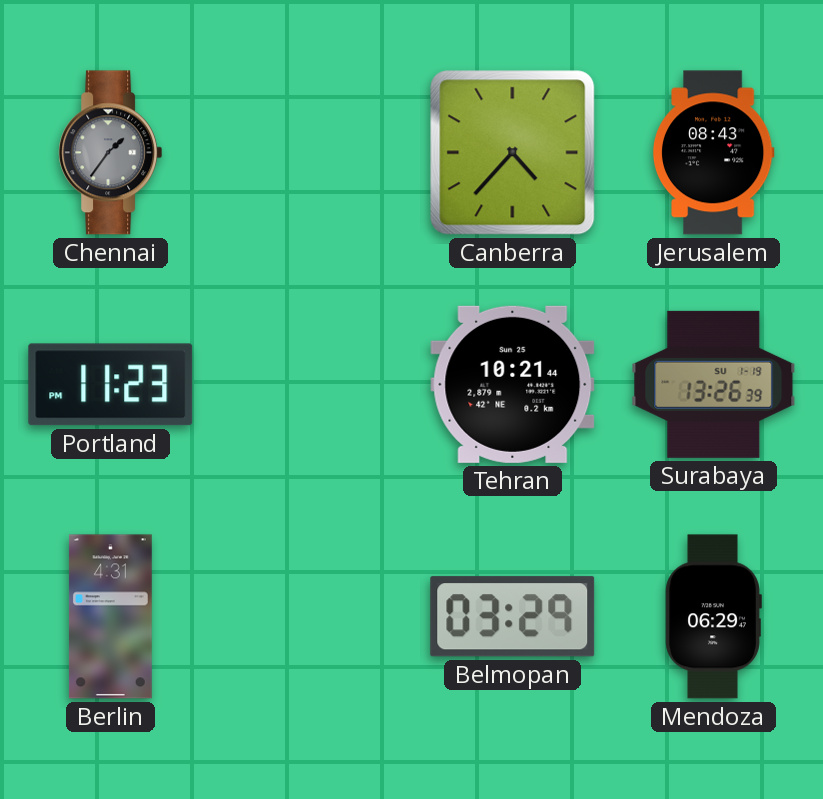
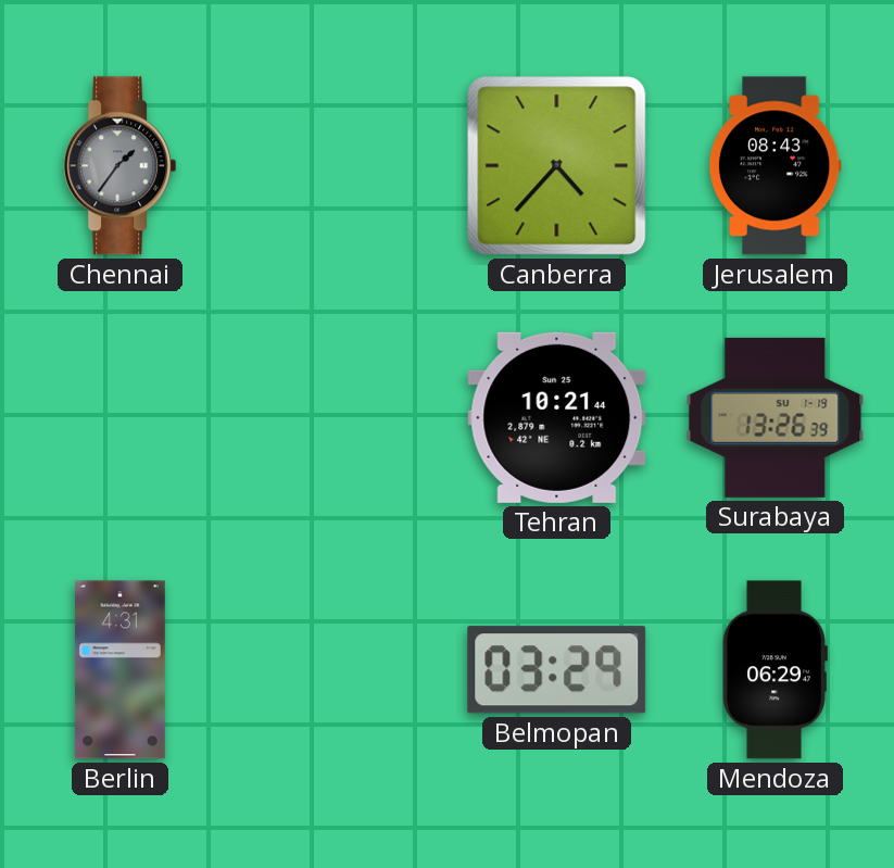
Portland: 11:23 -> none (111, 385)
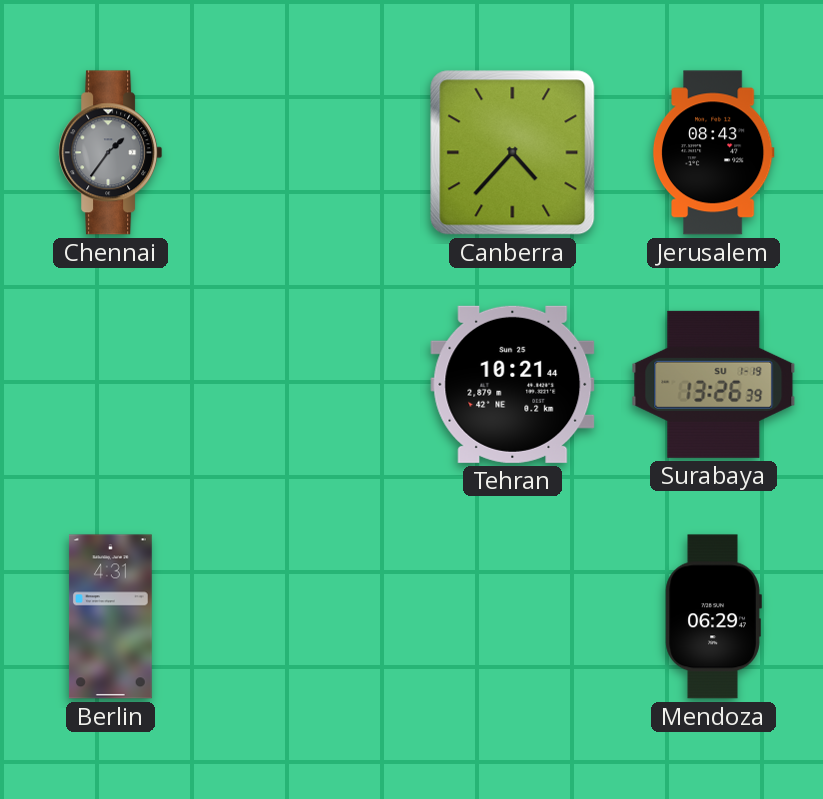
Belmopan: 03:29 -> none (557, 670)
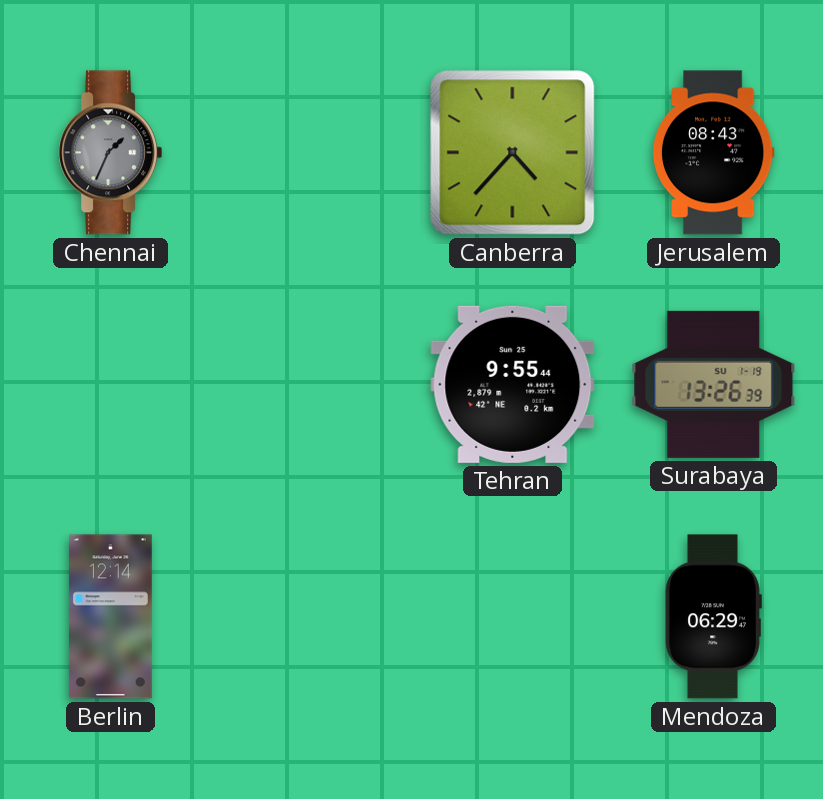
Chennai: 1:36 -> 1:34 (111, 153)
Tehran: 10:21 -> 9:55 (513, 384)
Berlin: 4:31 -> 12:14 (110, 617)
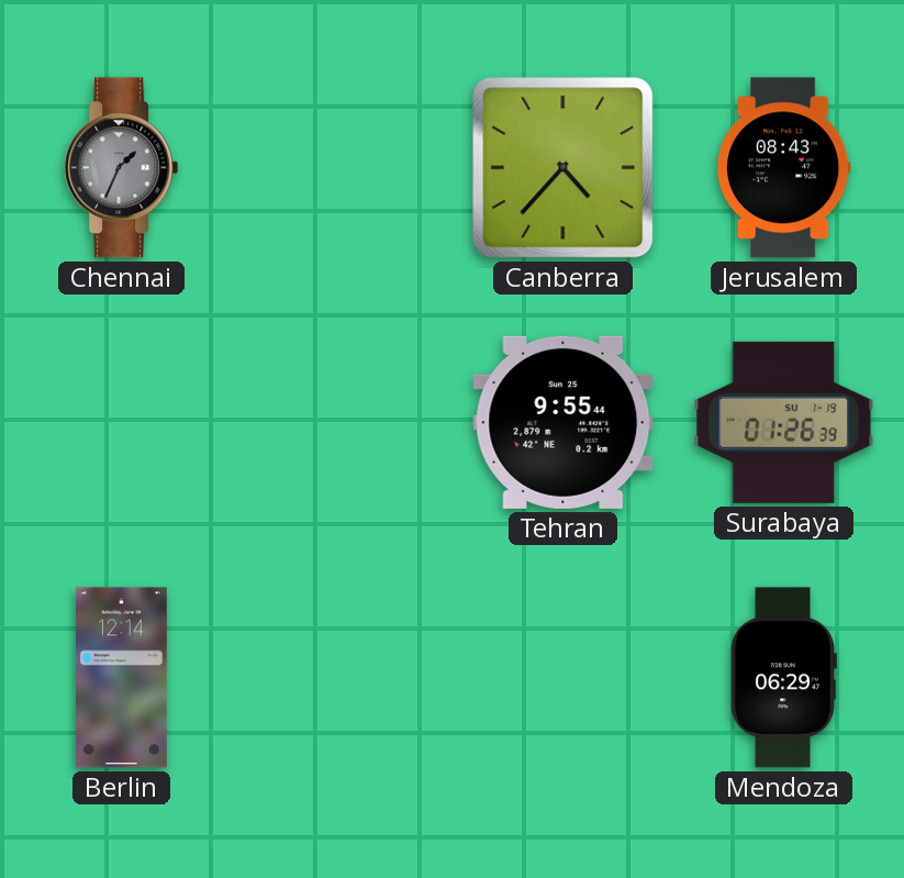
Surabaya: 13:26 -> 01:26 (784, 422)
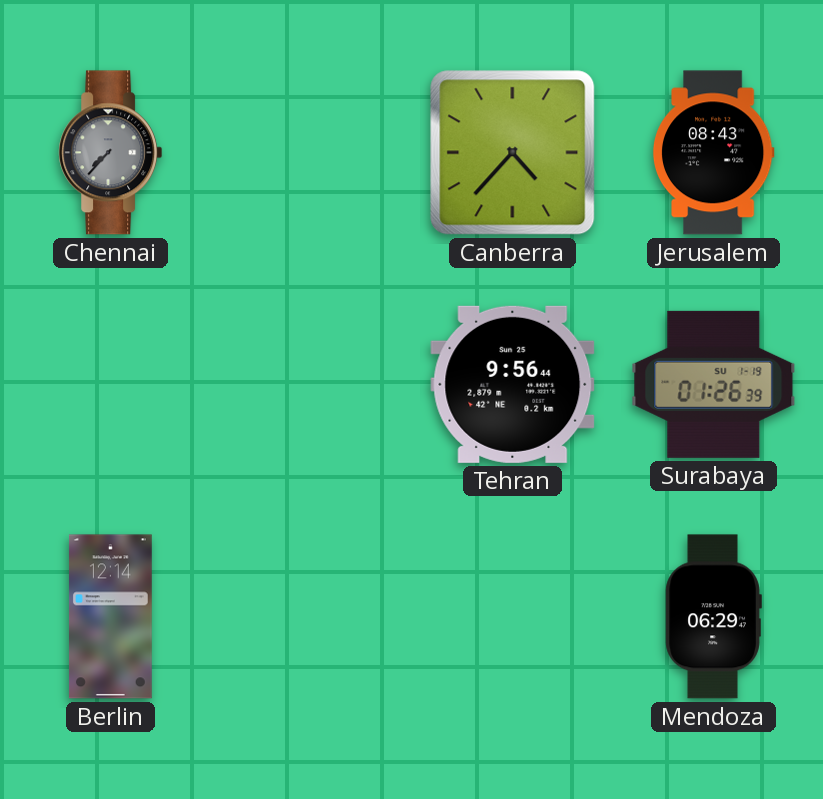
Chennai: 1:34 -> 7:37 (111, 153)
Tehran: 9:55 -> 9:56 (513, 384)
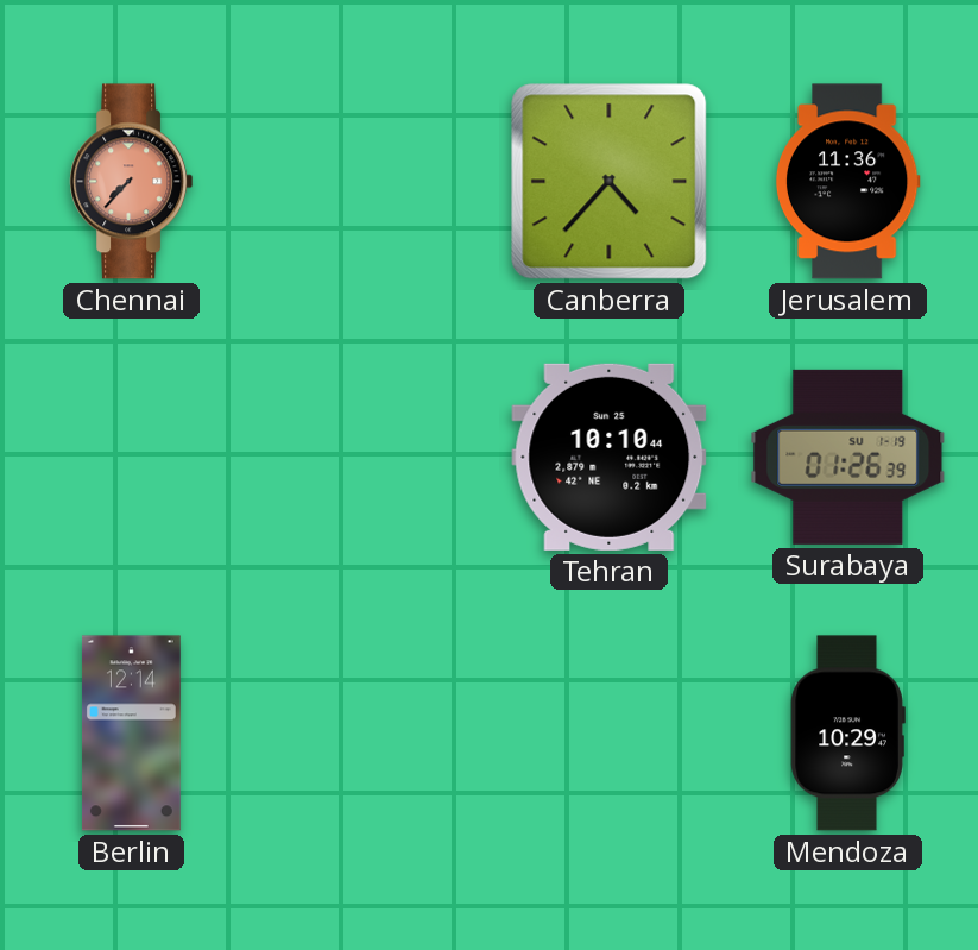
Chennai dial: grey -> salmon (132, 182)
Jerusalem: 08:43 -> 11:36 (847, 182)
Tehran: 9:56 -> 10:10 (610, 457)
Mendoza: 06:29 -> 10:29 (847, 734)
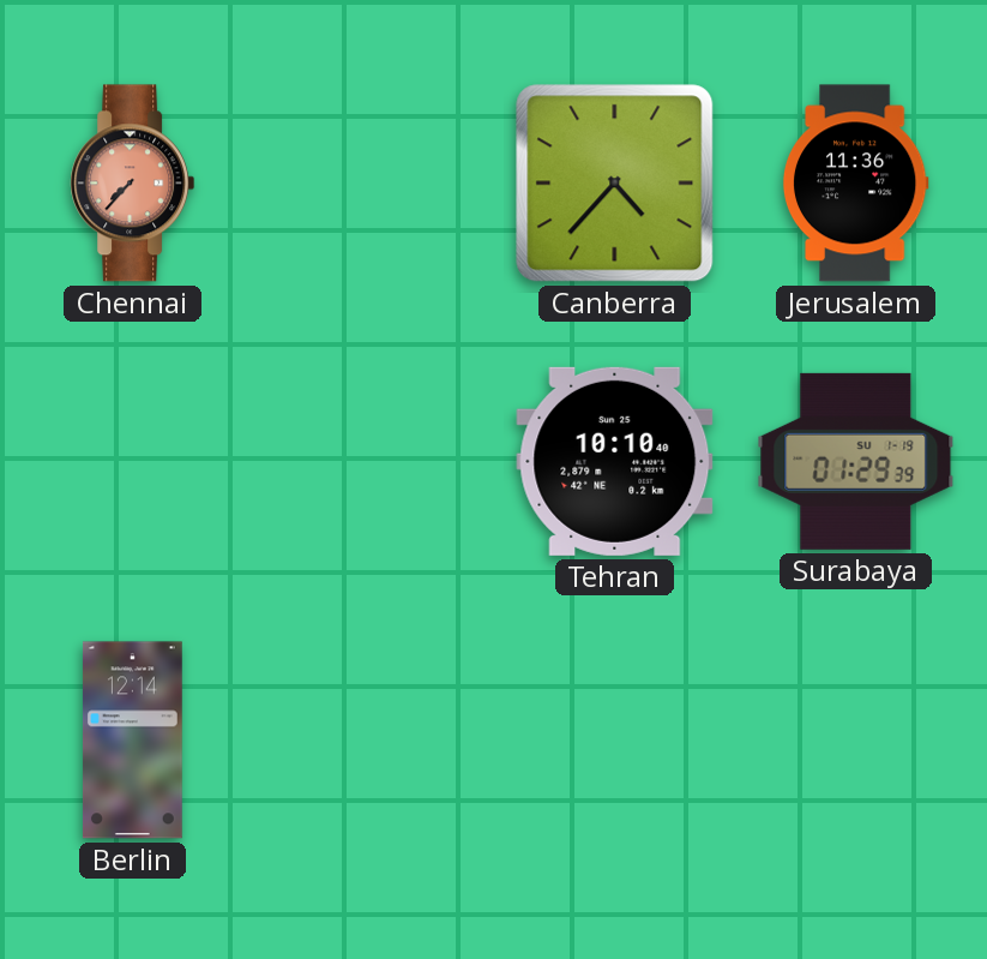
Tehran: 10:10:44 -> 10:10:40 (615, 461)
Surabaya: 01:26 -> 01:29 (856, 461)
Mendoza: 10:29 -> none (847, 734)
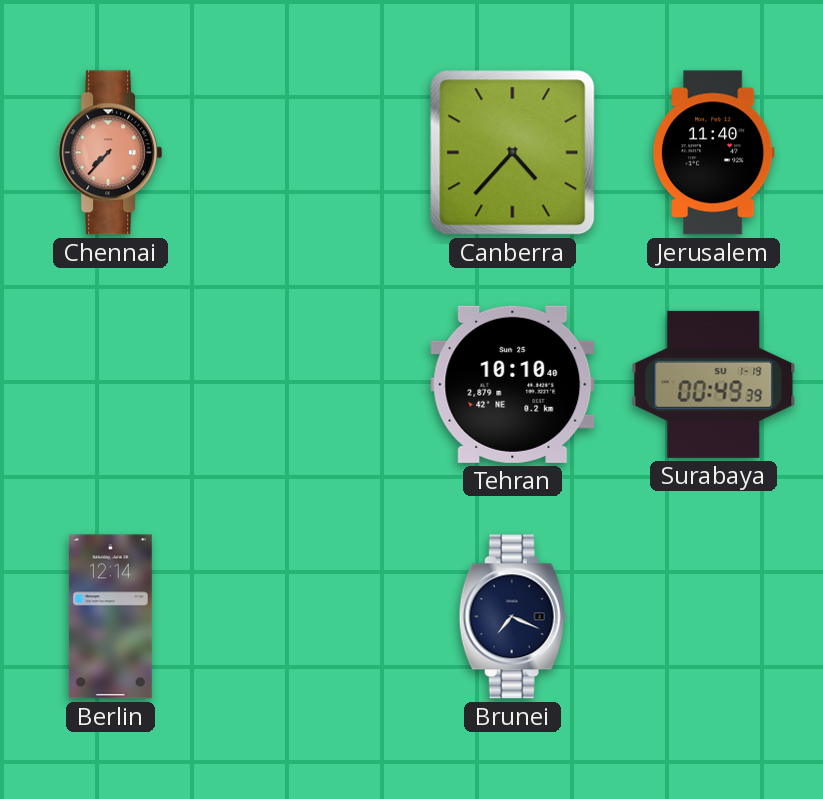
Jerusalem: 11:36 -> 11:40 (713, 153)
Surabaya: 01:29 -> 00:49 (714, 384)
Brunei: none -> 7:19 (512, 617)
